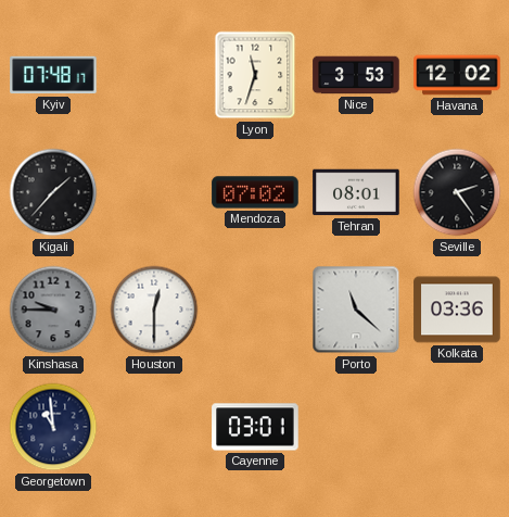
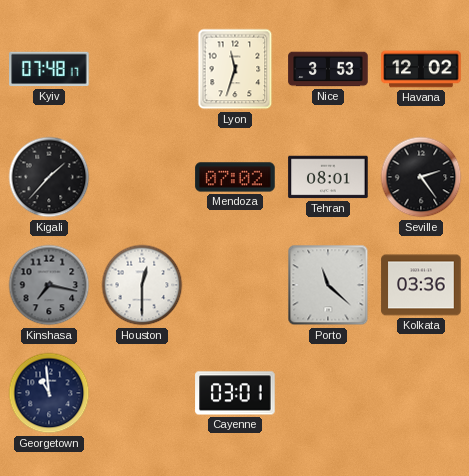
Kinshasa: 9:45 -> 7:17 (49, 285)
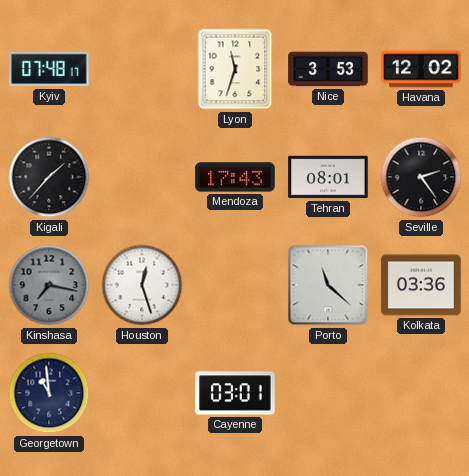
Mendoza: 07:02 -> 17:43 (235, 177)
Houston: 12:30 -> 12:27 (142, 285)
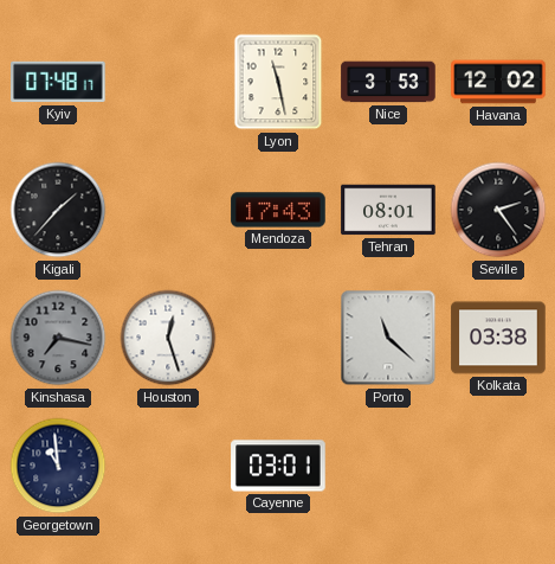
Lyon: 11:33 -> 11:28 (278, 82)
Kolkata: 03:36 -> 03:38 (498, 338)
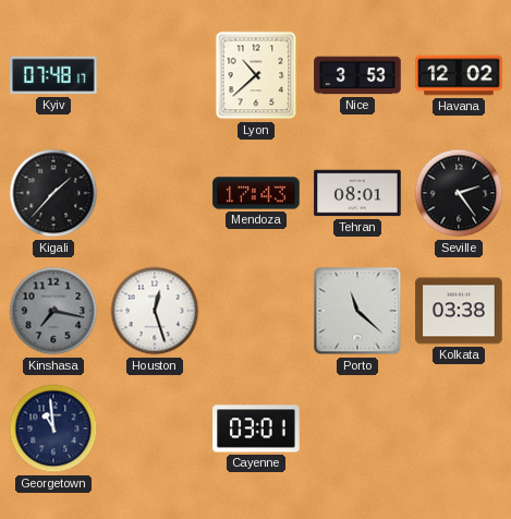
Lyon: 11:28 -> 10:38 (256, 75)
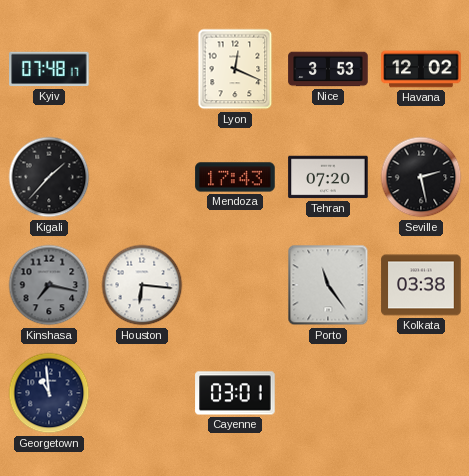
Lyon: 10:38 -> 12:19 (235, 69)
Tehran: 08:01 -> 07:20 (328, 177)
Seville: 2:24 -> 2:28 (421, 177)
Houston: 12:27 -> 6:16 (142, 285)
Porto: 11:22 -> 11:24 (328, 285)
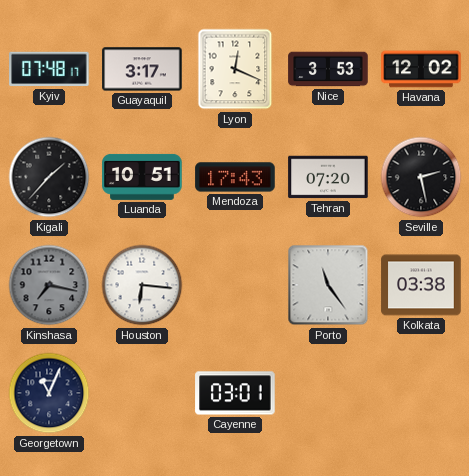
Guayaquil: none -> 3:17 (142, 69)
Luanda: none -> 10:51 (142, 177)
Georgetown: 10:59 -> 11:04 (49, 393)
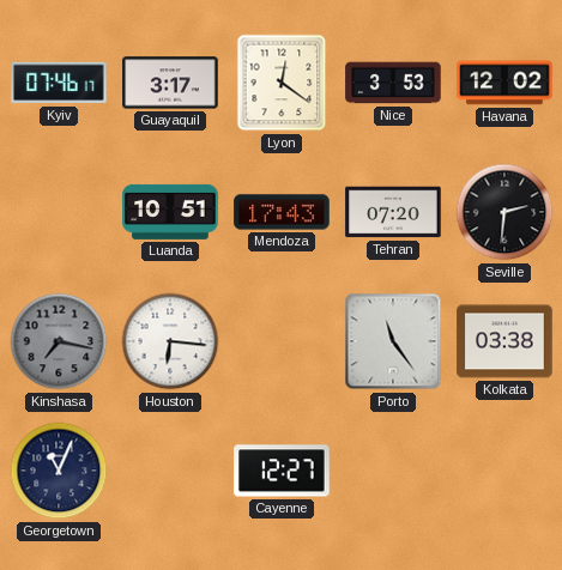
Kyiv: 07:48 -> 07:46 (59, 83)
Lyon: 12:19 -> 12:21 (282, 83)
Kigali: 1:37 -> none (49, 177)
Seville: 2:28 -> 2:31 (504, 212)
Cayenne: 03:01 -> 12:27 (282, 471)
